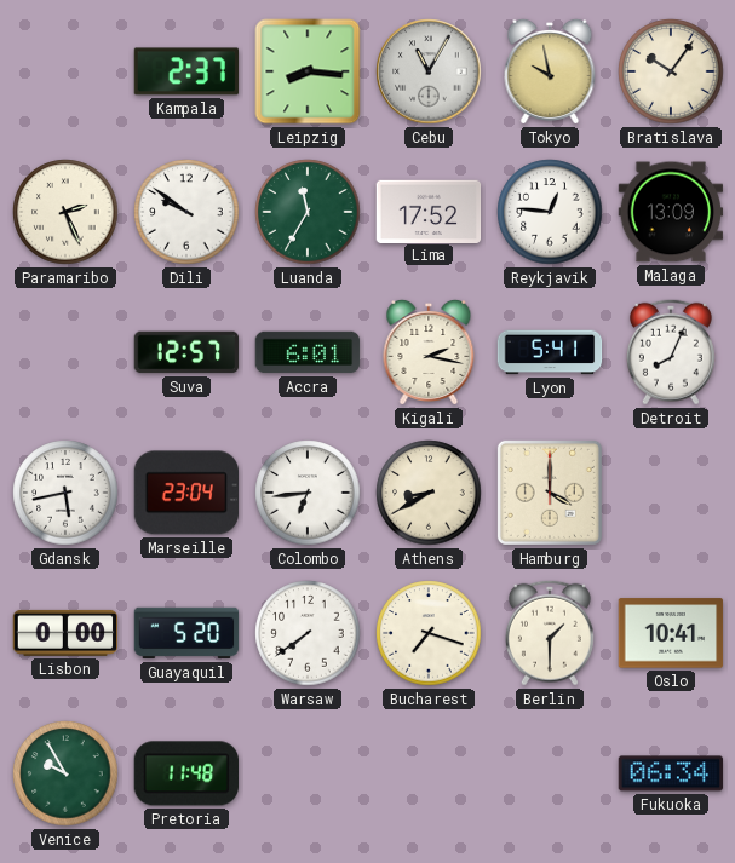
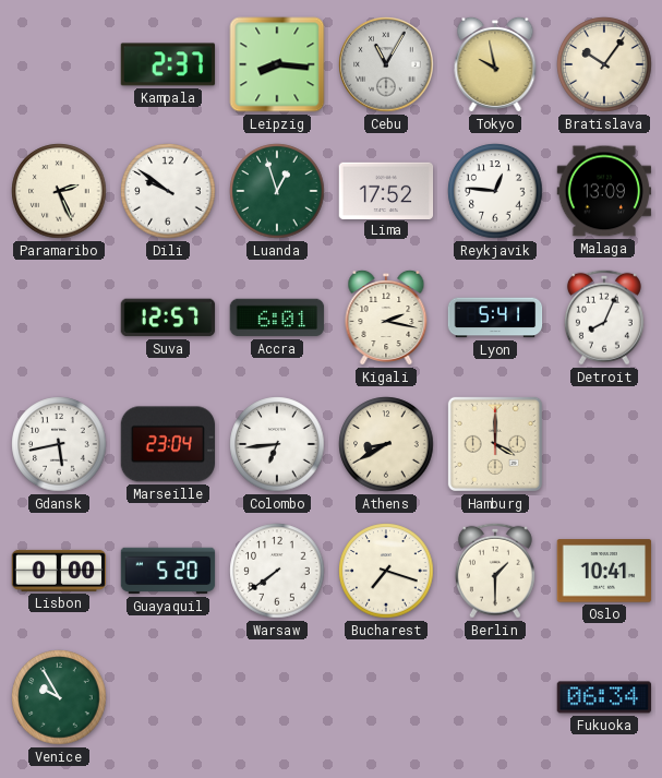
Luanda: 11:35 -> 12:57 (277, 191)
Pretoria: 11:48 -> none (185, 773)
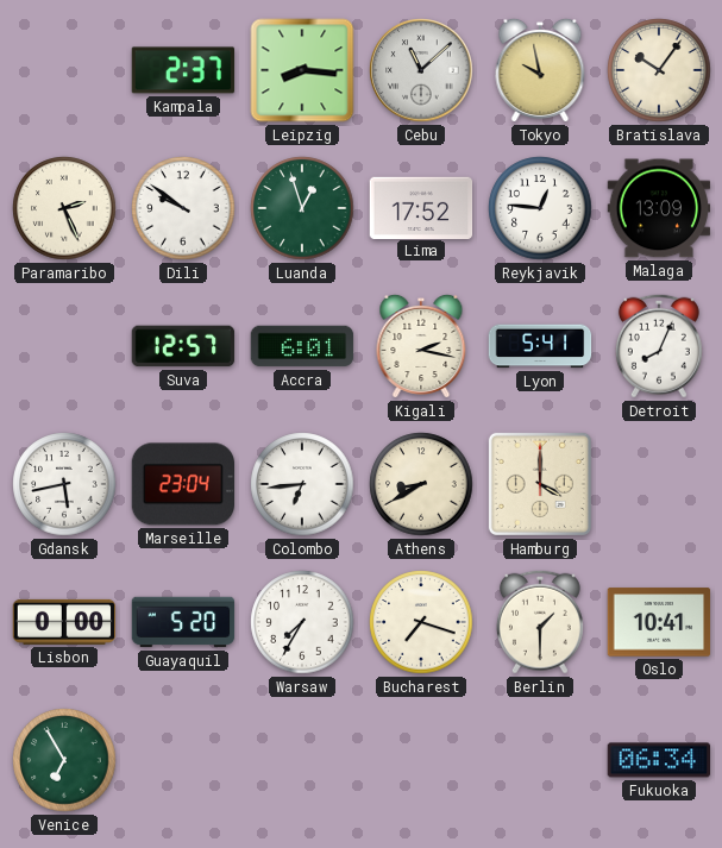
Cebu: 11:05 -> 11:08 (421, 70)
Warsaw: 7:39 -> 7:35 (302, 622)
Venice: 9:55 -> 6:55 (64, 760)
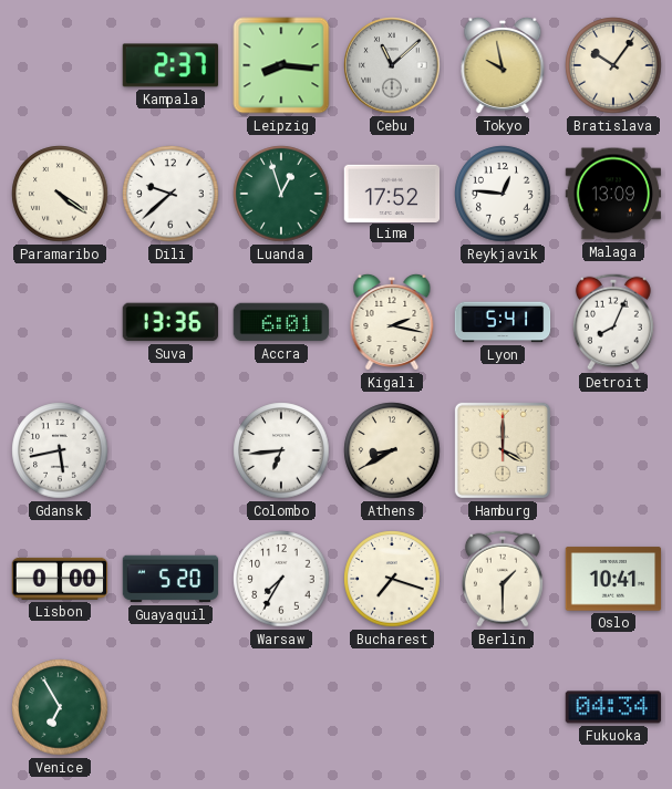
Paramaribo: 2:26 -> 4:21 (60, 194)
Dili: 9:51 -> 9:38 (170, 194)
Suva: 12:57 -> 13:36 (170, 322)
Marseille: 23:04 -> none (183, 484)
Fukuoka: 06:34 -> 04:34 (613, 707)
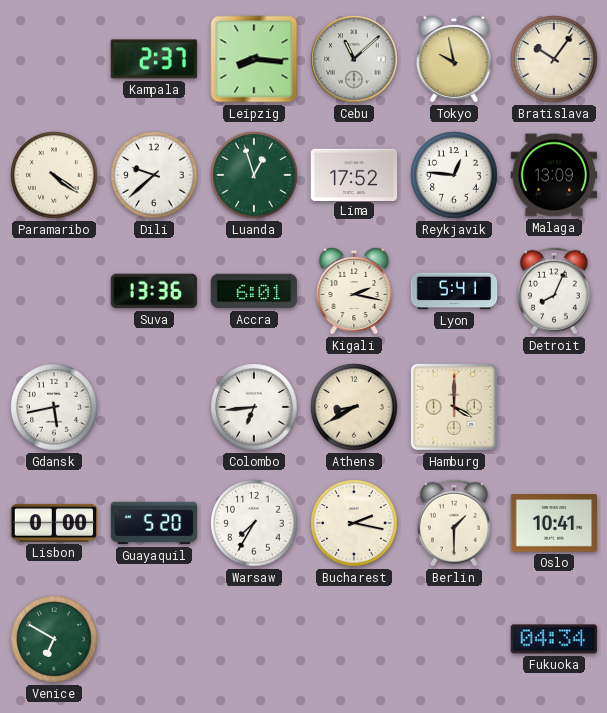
Bucharest: 7:18 -> 2:17 (354, 523)
Venice: 6:55 -> 6:50 (54, 639)
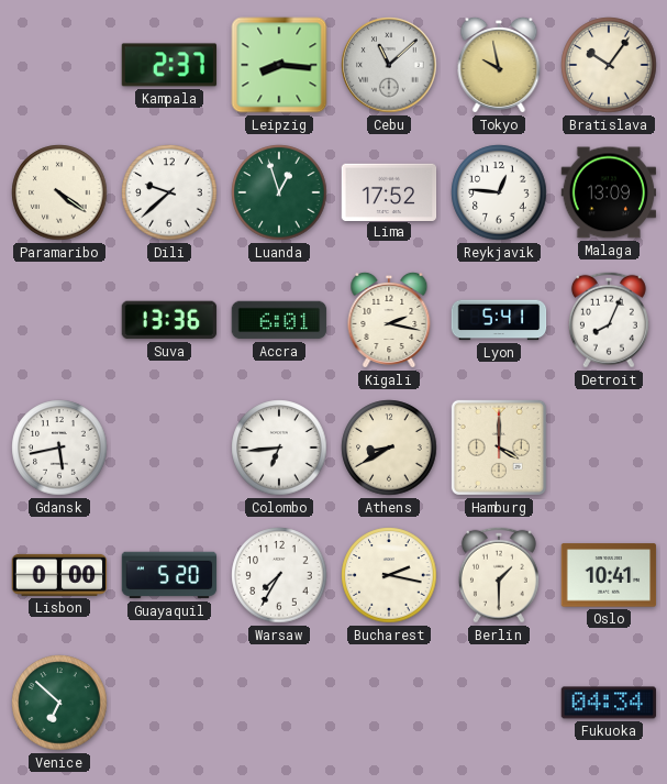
Venice: 6:50 -> 6:52 (59, 703)
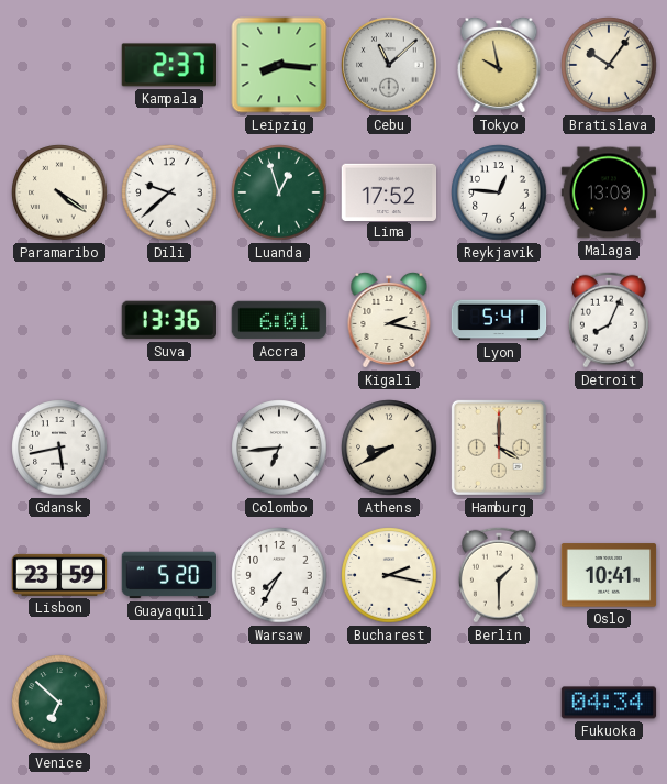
Lisbon: 0:00 -> 23:59 (59, 575)
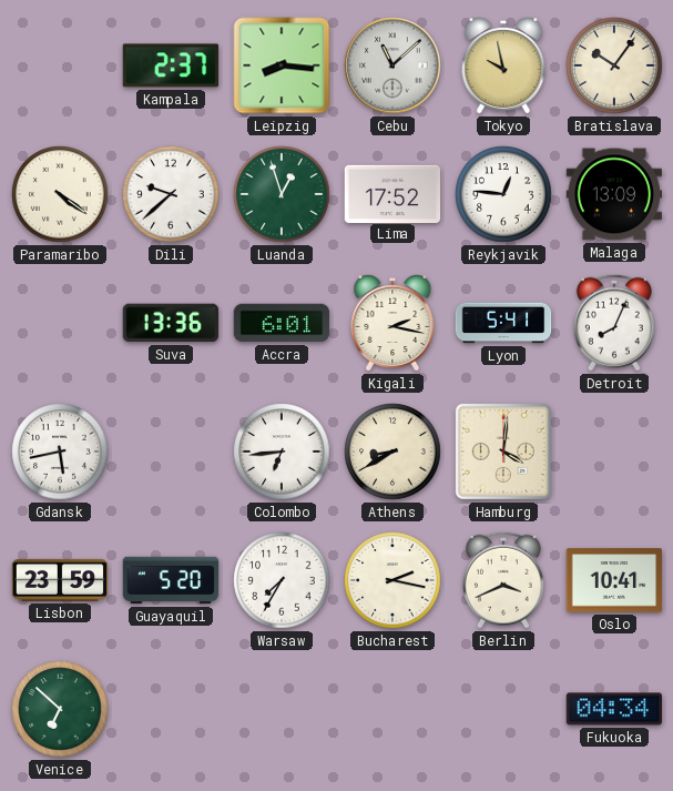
Hamburg: 4:00 -> 4:01 (503, 452)
Berlin: 1:30 -> 3:41 (503, 580)
